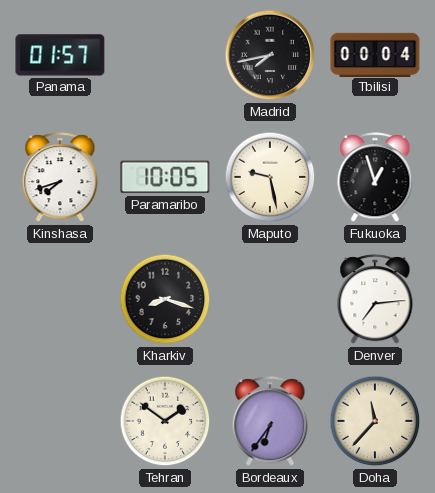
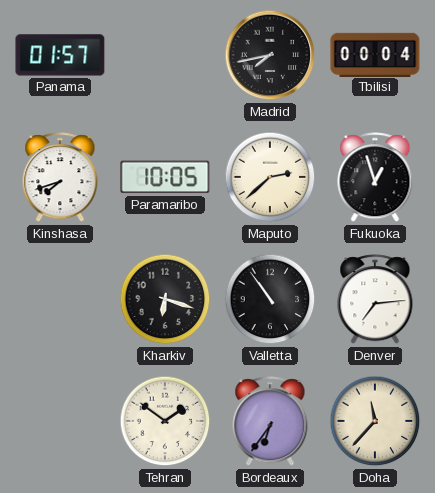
Maputo: 9:28 -> 2:38 (270, 177)
Kharkiv: 8:18 -> 6:18 (165, 299)
Valletta: none -> 10:54 (270, 299)
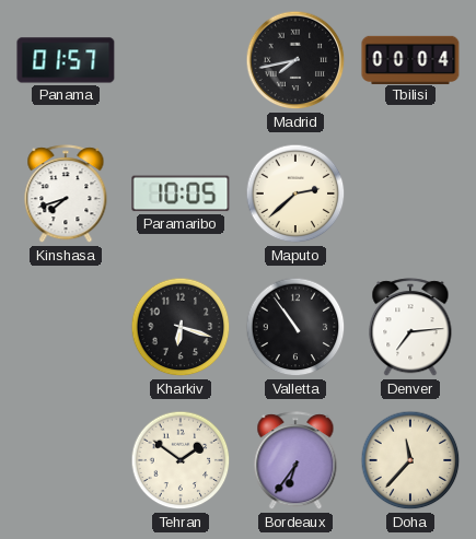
Fukuoka: 12:57 -> none (375, 178)
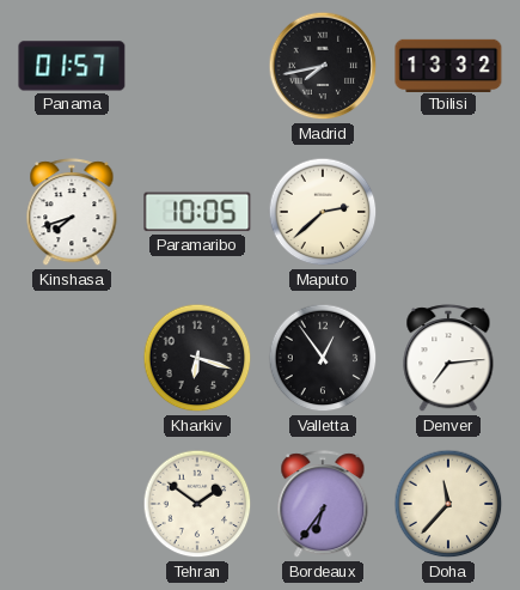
Tbilisi: 00:04 -> 13:32 (448, 65)
Valletta: 10:54 -> 12:54 (323, 358)
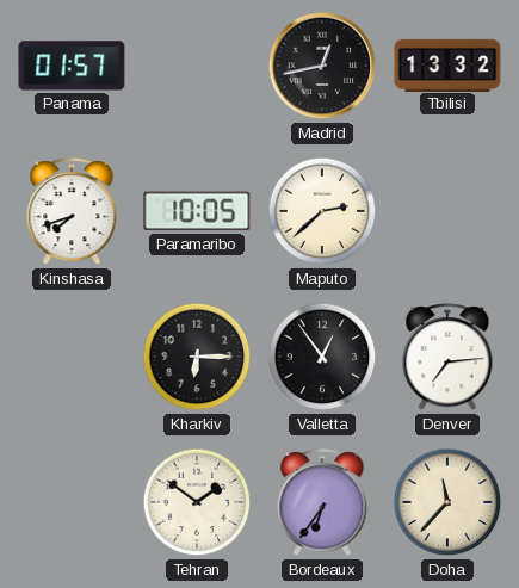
Madrid: 7:43 -> 12:43 (322, 66)
Kharkiv: 6:18 -> 6:15 (197, 357)
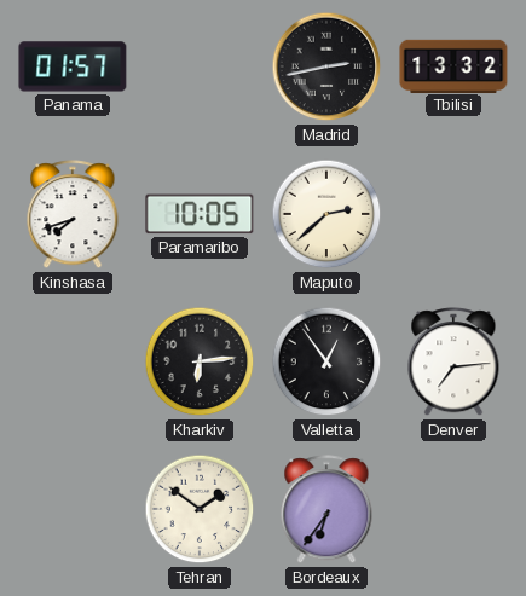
Madrid: 12:43 -> 2:43 (326, 66)
Kharkiv: 6:15 -> 6:14 (200, 361)
Doha: 11:37 -> none (447, 502)
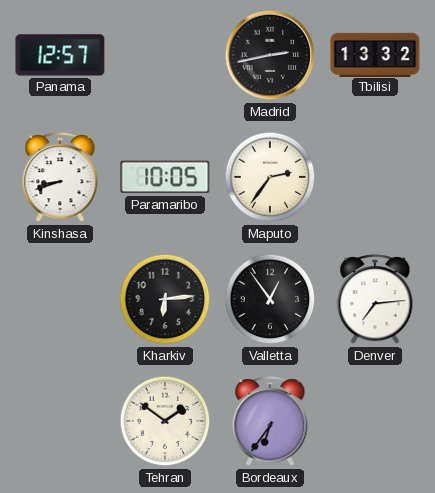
Panama: 01:57 -> 12:57 (60, 55)
Kinshasa: 7:42 -> 8:42 (60, 178)
Maputo: 2:38 -> 2:36 (270, 177)
